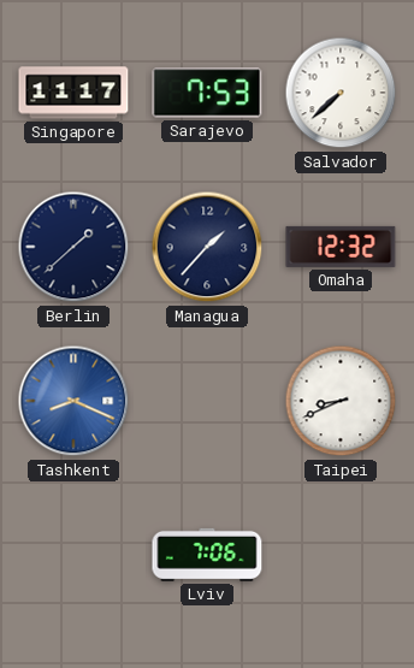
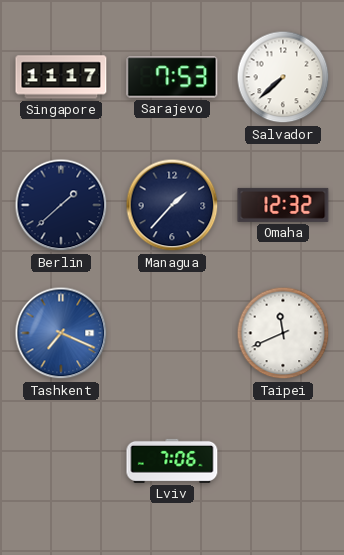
Tashkent: 8:19 -> 7:19 (61, 333)
Taipei: 8:41 -> 11:41 (283, 333)
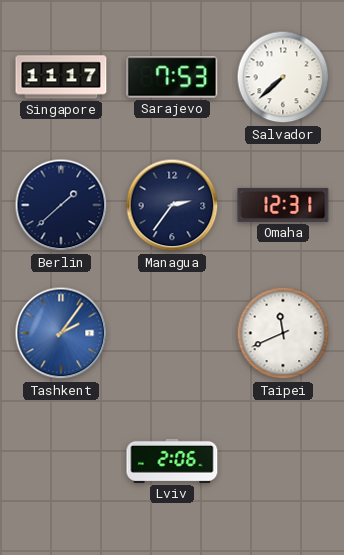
Managua: 1:37 -> 2:36 (172, 205)
Omaha: 12:32 -> 12:31 (283, 205)
Tashkent: 7:19 -> 2:06 (61, 333)
Lviv: 7:06 -> 2:06 (172, 461)
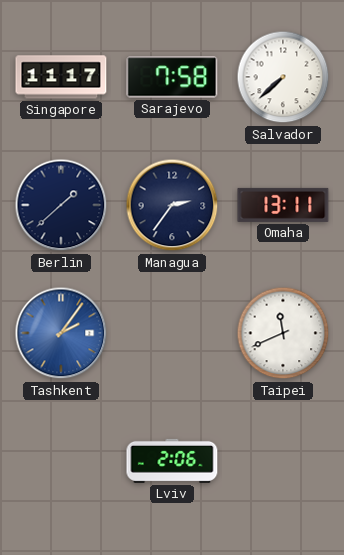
Sarajevo: 7:53 -> 7:58 (172, 77)
Omaha: 12:31 -> 13:11 (283, 205)
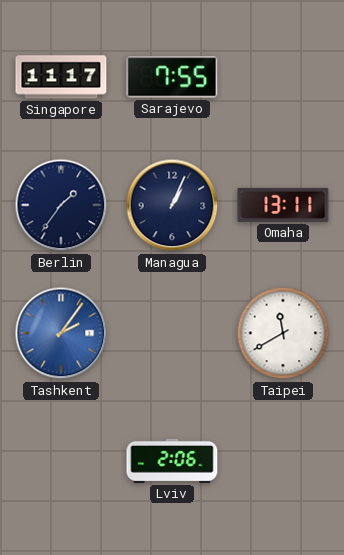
Sarajevo: 7:58 -> 7:55 (172, 77)
Salvador: 7:38 -> none (283, 77)
Berlin: 1:38 -> 1:36 (61, 205)
Managua: 2:36 -> 1:04 (172, 205)
Taipei: 11:41 -> 11:40 (283, 333)
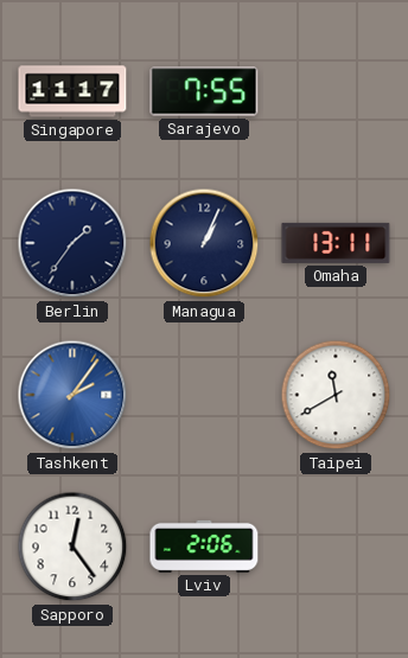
Sapporo: none -> 12:24 (72, 547)
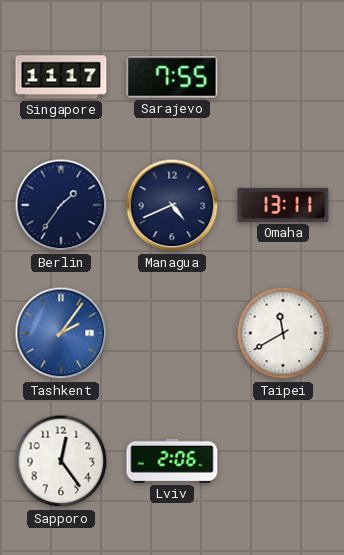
Managua: 1:04 -> 4:41 (172, 205)
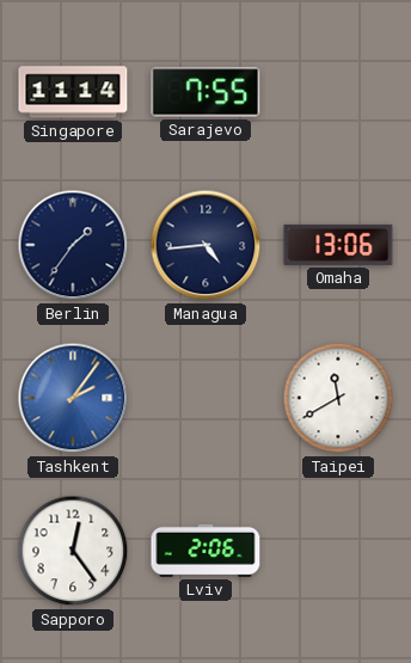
Singapore: 11:17 -> 11:14 (73, 92)
Managua: 4:41 -> 4:44 (205, 245)
Omaha: 13:11 -> 13:06 (338, 245)
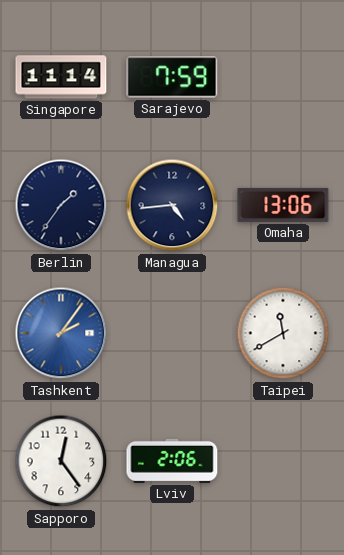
Sarajevo: 7:55 -> 7:59 (172, 77)
